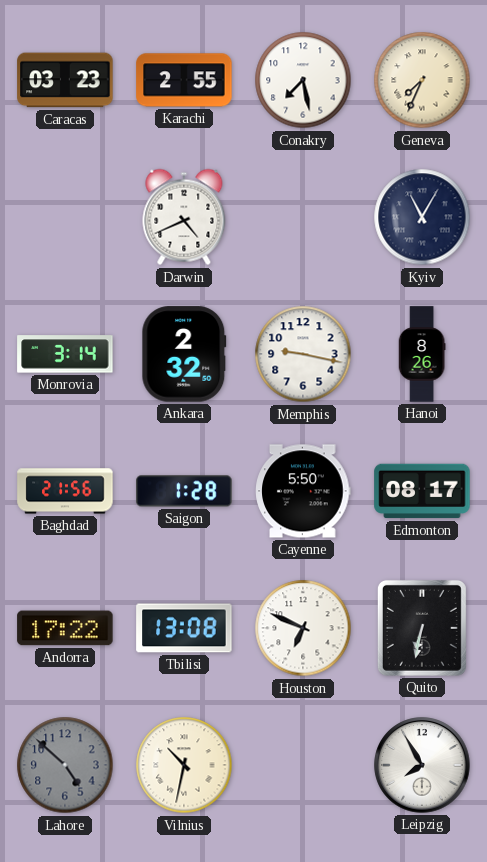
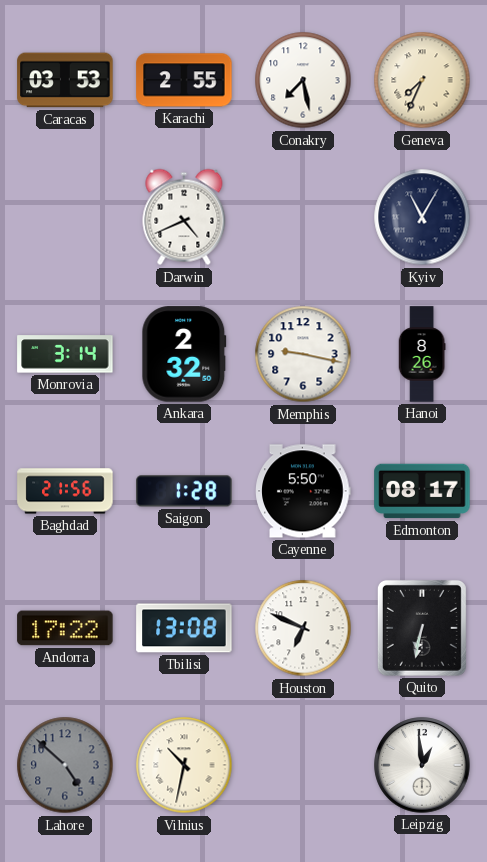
Caracas: 03:23 -> 03:53 (65, 80)
Leipzig: 7:55 -> 12:59 (422, 765)
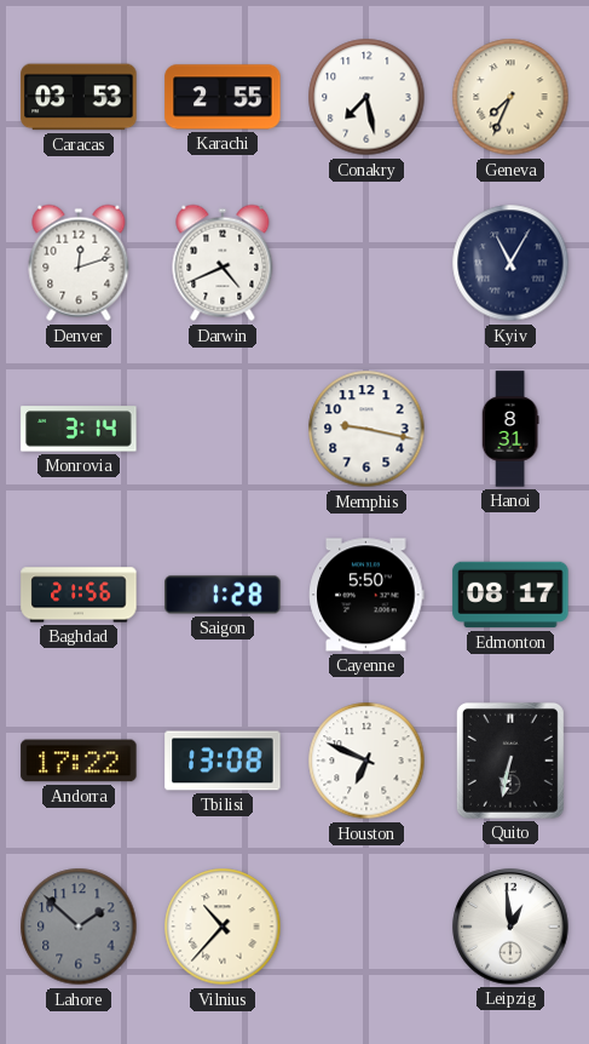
Denver: none -> 12:12 (79, 263)
Ankara: 2:32 -> none (184, 354)
Hanoi: 8:26 -> 8:31 (510, 429)
Lahore: 4:52 -> 1:52 (79, 927)
Vilnius: 10:32 -> 10:37 (223, 927)
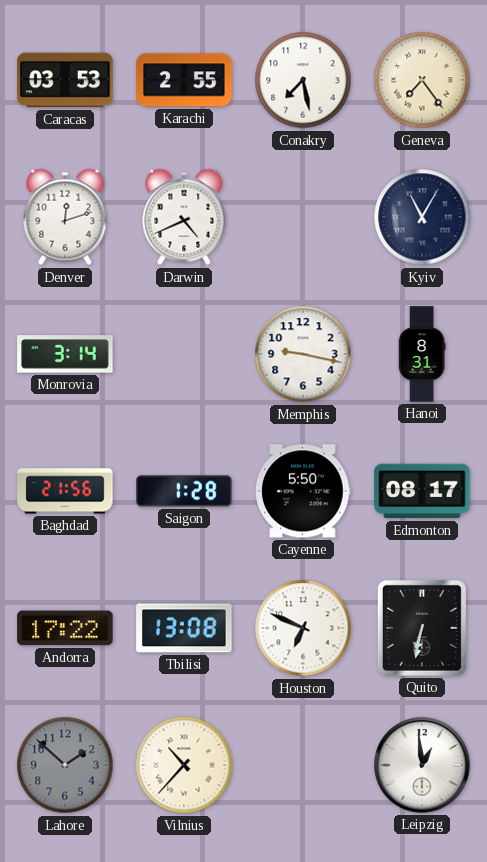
Geneva: 7:34 -> 7:24 (422, 80)
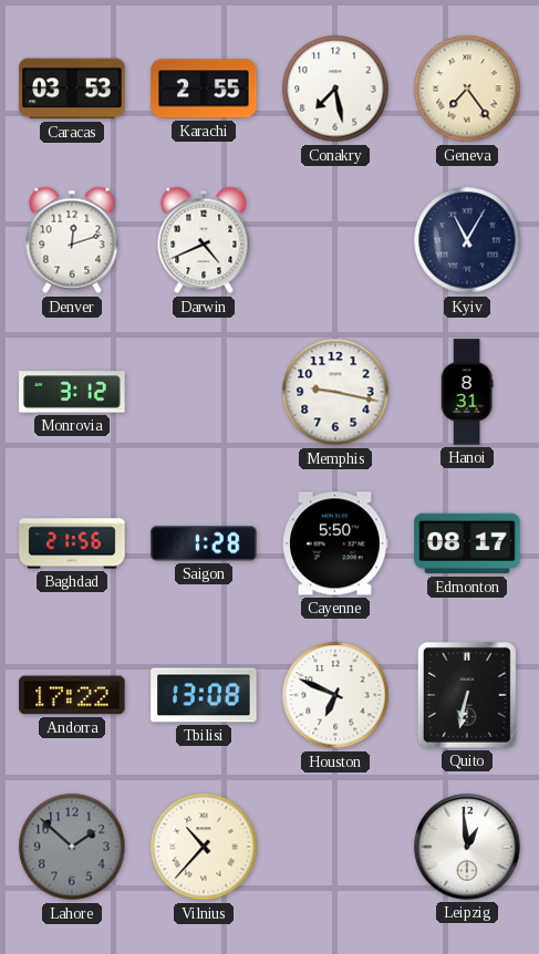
Monrovia: 3:14 -> 3:12 (72, 392)
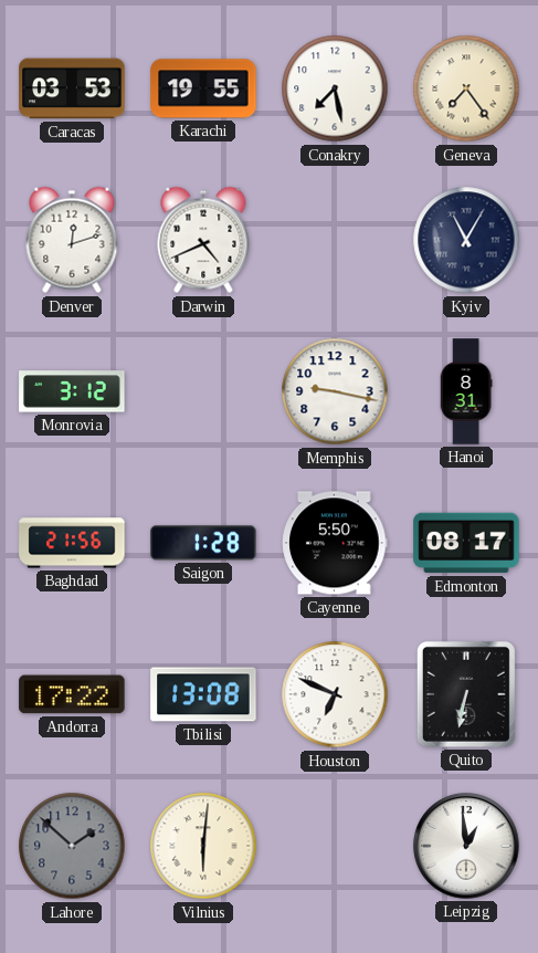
Karachi: 2:55 -> 19:55 (203, 88)
Vilnius: 10:37 -> 6:01 (203, 846)
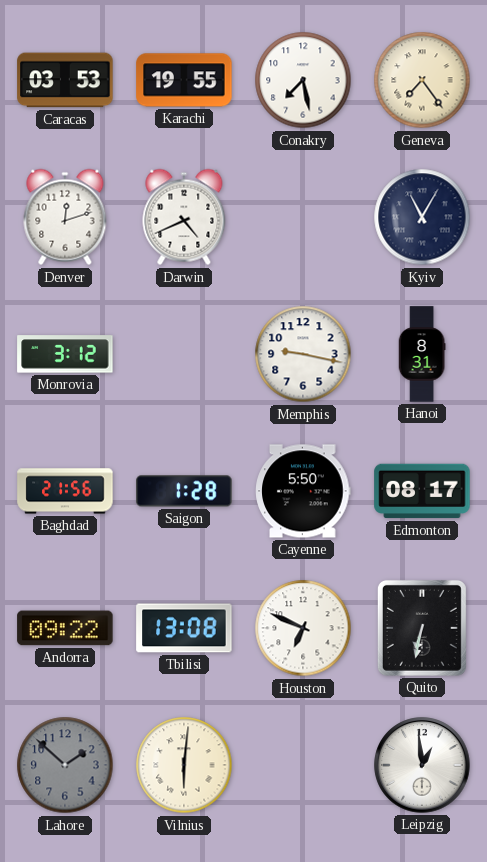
Andorra: 17:22 -> 09:22 (65, 628)
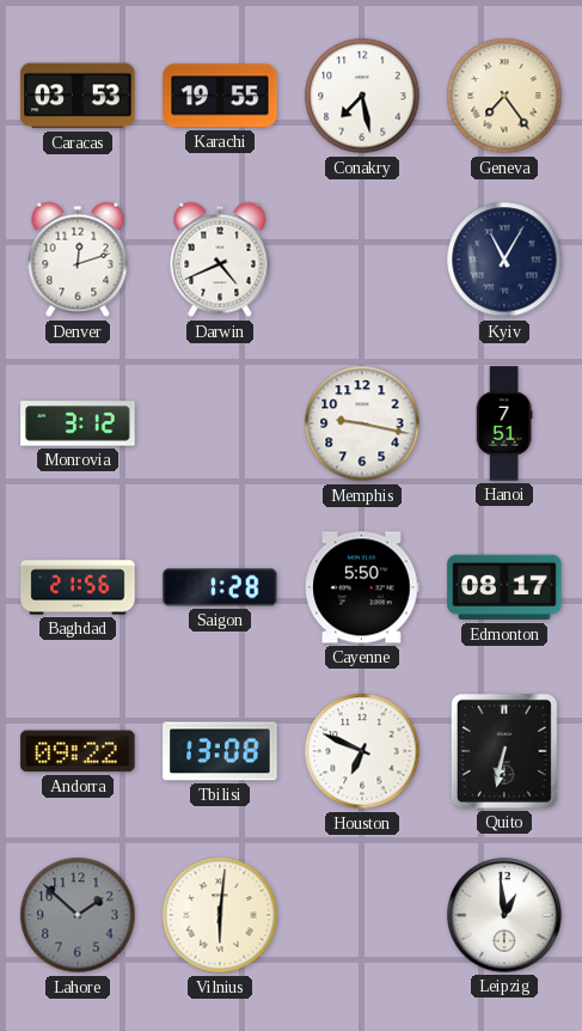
Hanoi: 8:31 -> 7:51 (504, 423)
